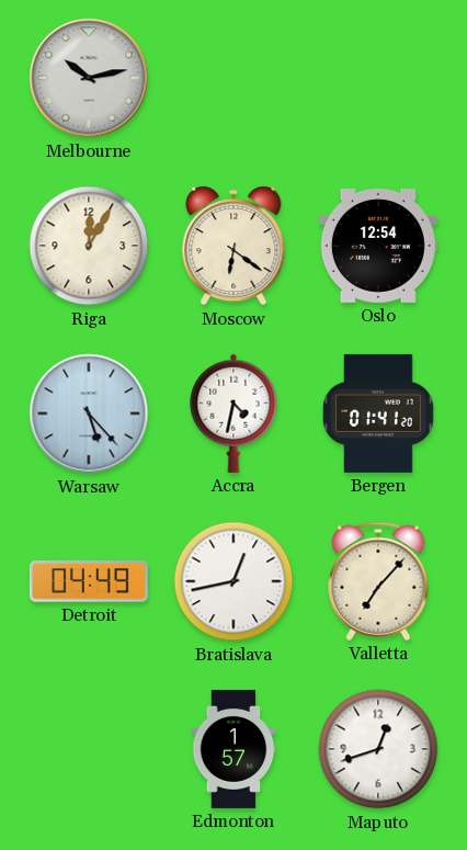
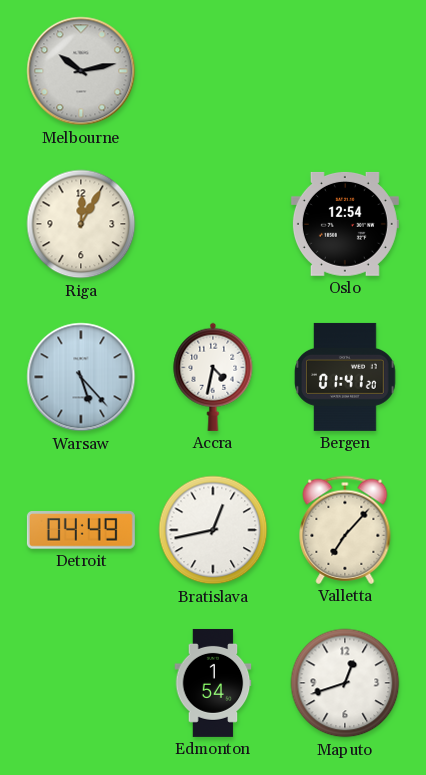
Moscow: 6:21 -> none (233, 246)
Edmonton: 1:57 -> 1:54 (213, 683)
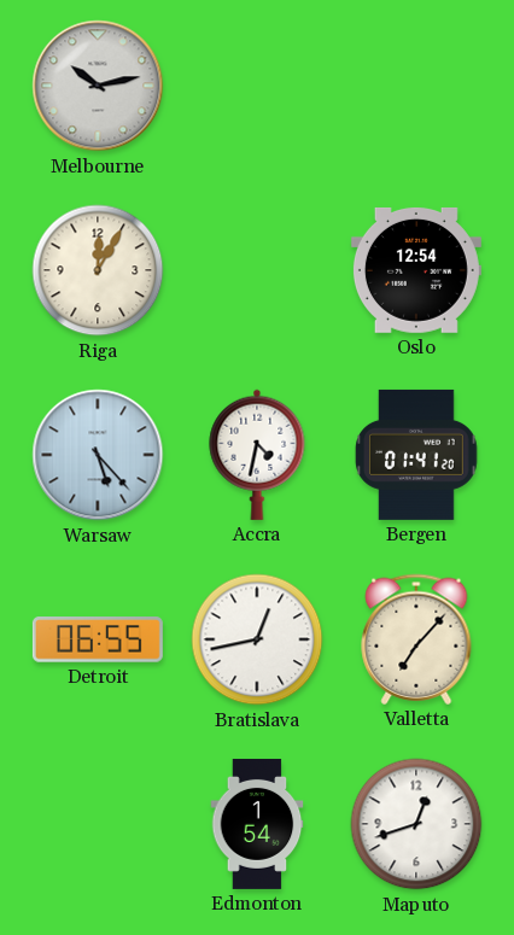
Detroit: 04:49 -> 06:55 (98, 639)
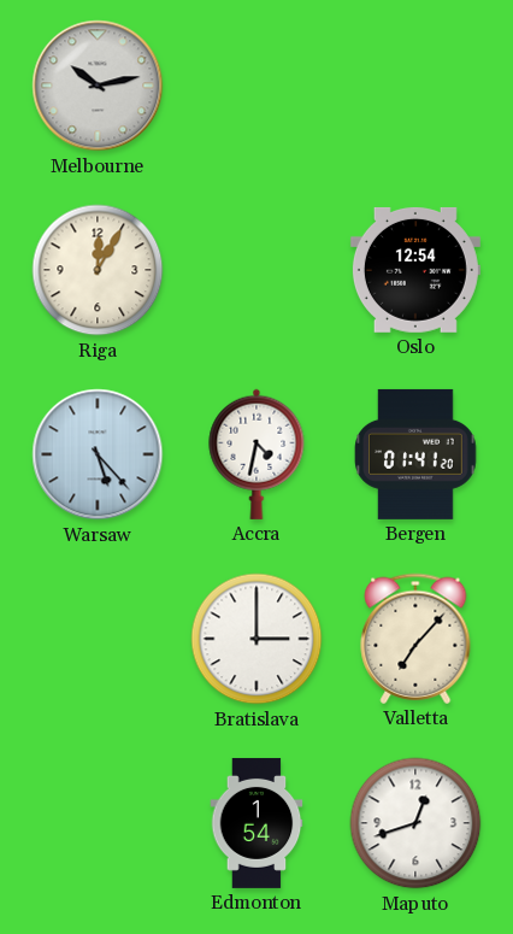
Detroit: 06:55 -> none (98, 639)
Bratislava: 12:43 -> 3:00 (256, 639)
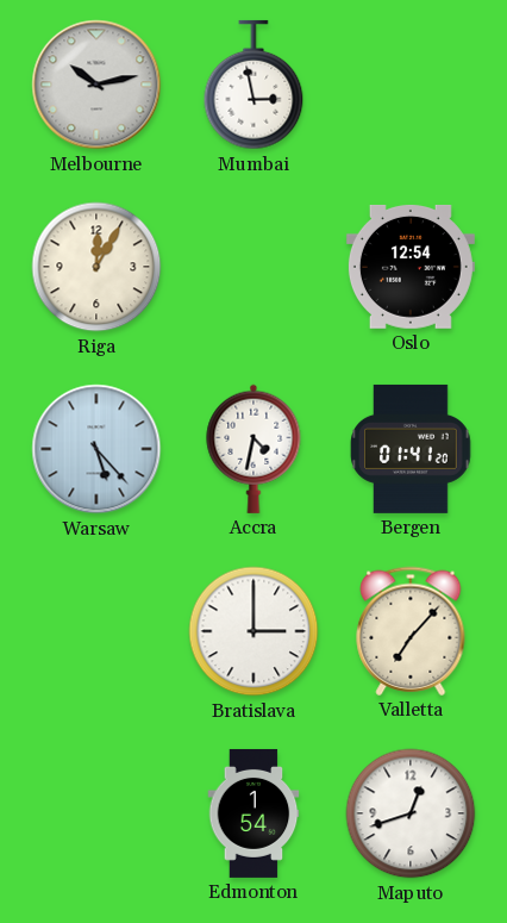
Mumbai: none -> 2:58 (253, 85)
